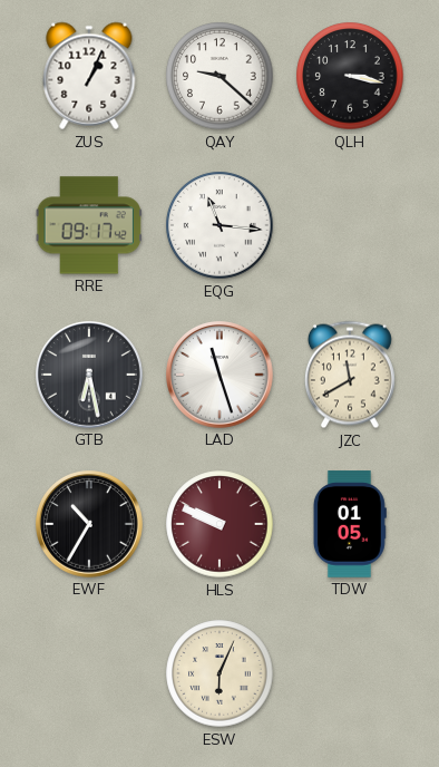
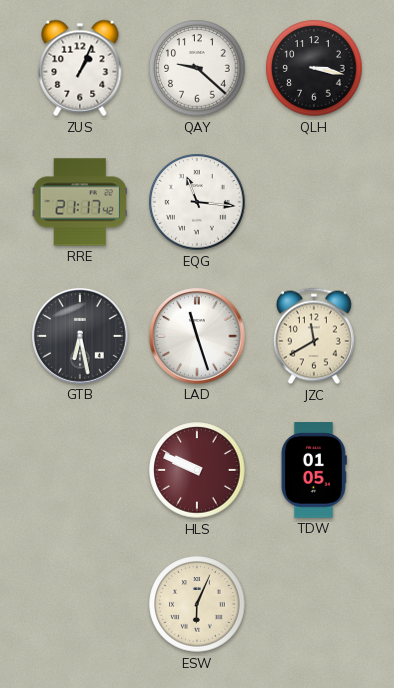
RRE: 09:17 -> 21:17 (80, 202)
EWF: 10:35 -> none (90, 525)
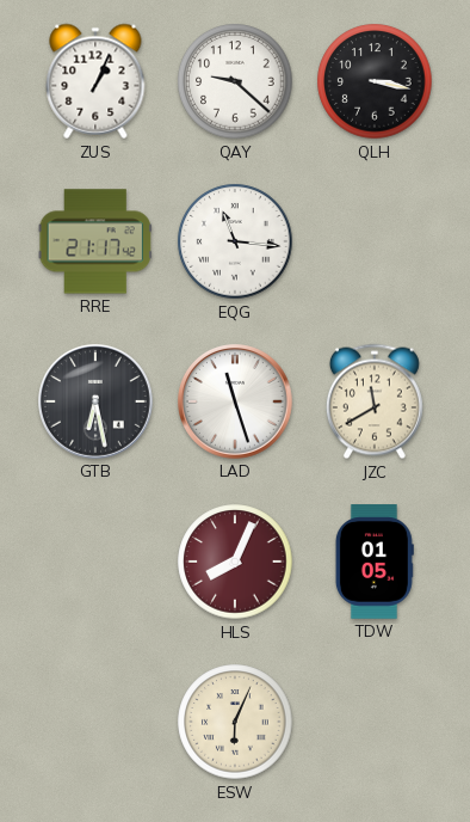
HLS: 9:49 -> 8:04 (235, 562)
